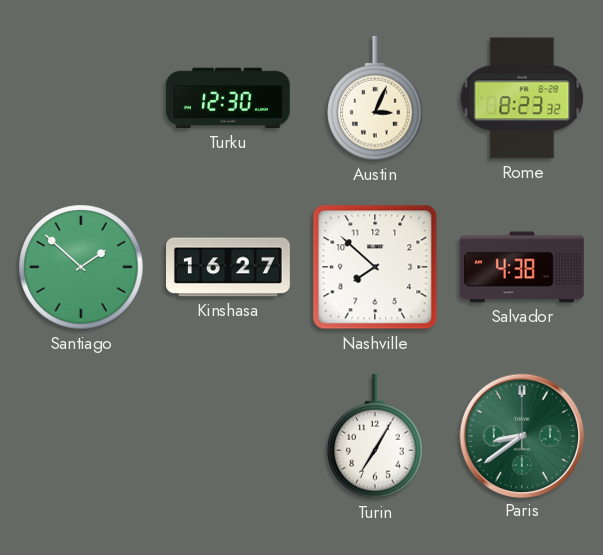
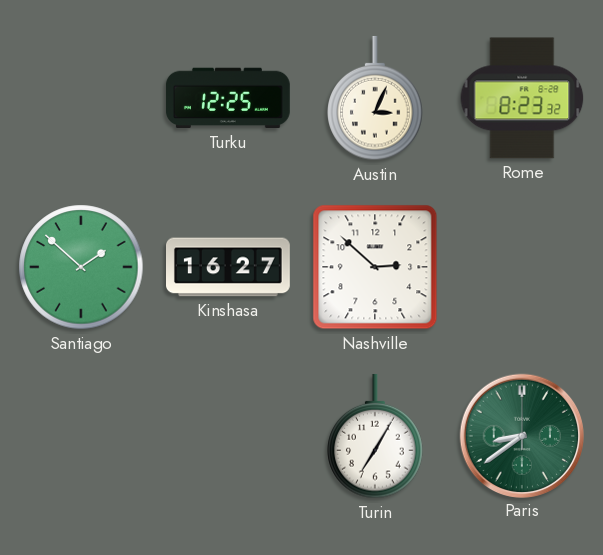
Turku: 12:30 -> 12:25 (228, 98)
Nashville: 7:52 -> 2:52 (375, 267)
Salvador: 4:38 -> none (523, 267)
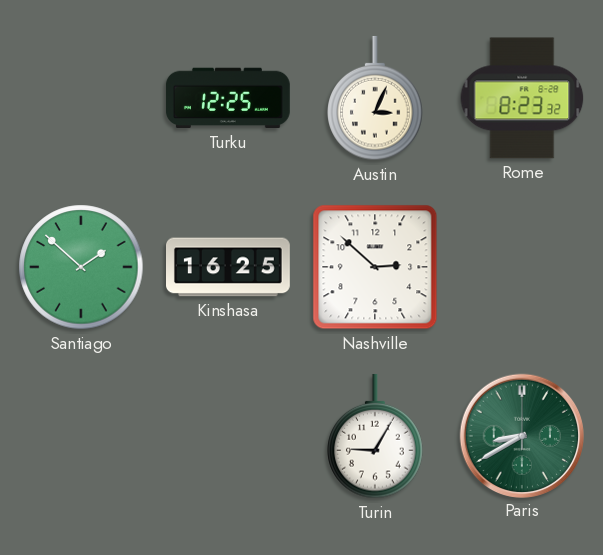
Kinshasa: 16:27 -> 16:25 (229, 267)
Turin: 7:05 -> 9:05 (375, 436)
Paris: 8:39 -> 8:40 (521, 435)
